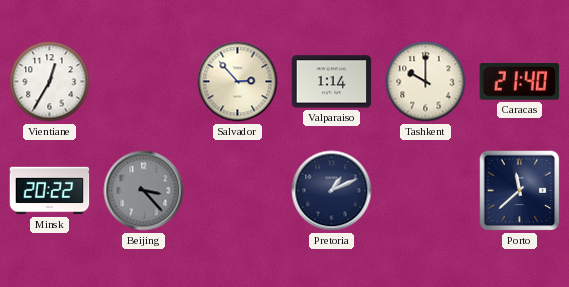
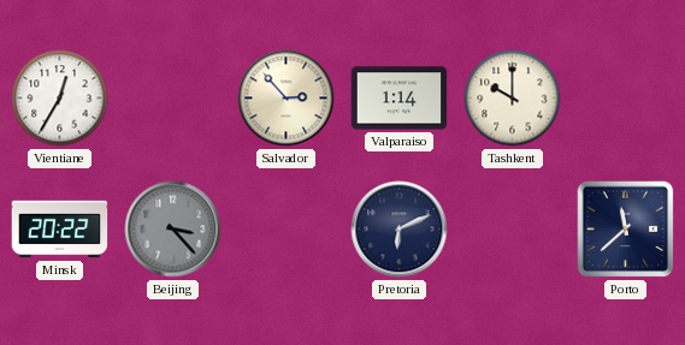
Caracas: 21:40 -> none (520, 82)
Pretoria: 1:11 -> 6:11 (400, 230)
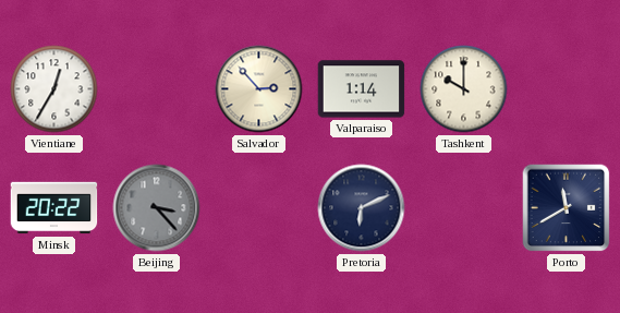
Porto: 11:38 -> 11:40 (567, 208)
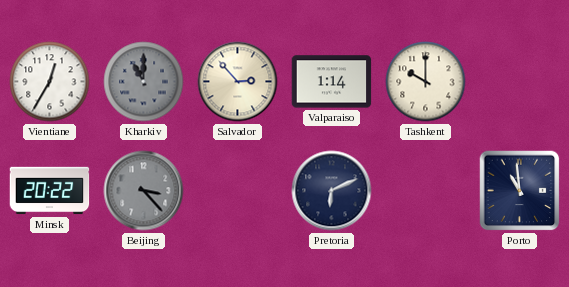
Kharkiv: none -> 11:00 (144, 82)
Porto: 11:40 -> 10:59 (520, 191)
